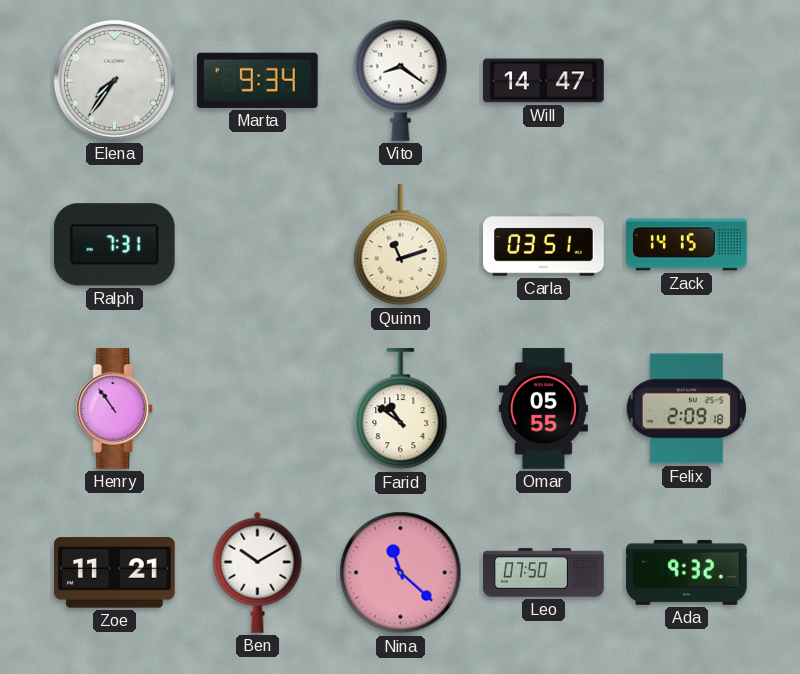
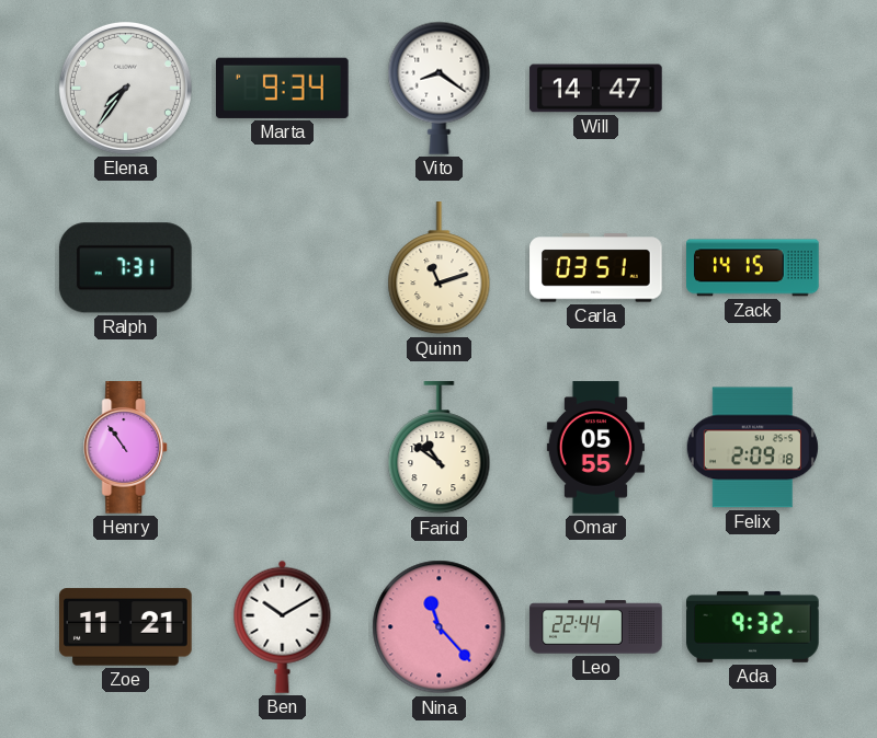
Nina: 11:22 -> 11:23 (440, 627)
Leo: 07:50 -> 22:44 (596, 627)
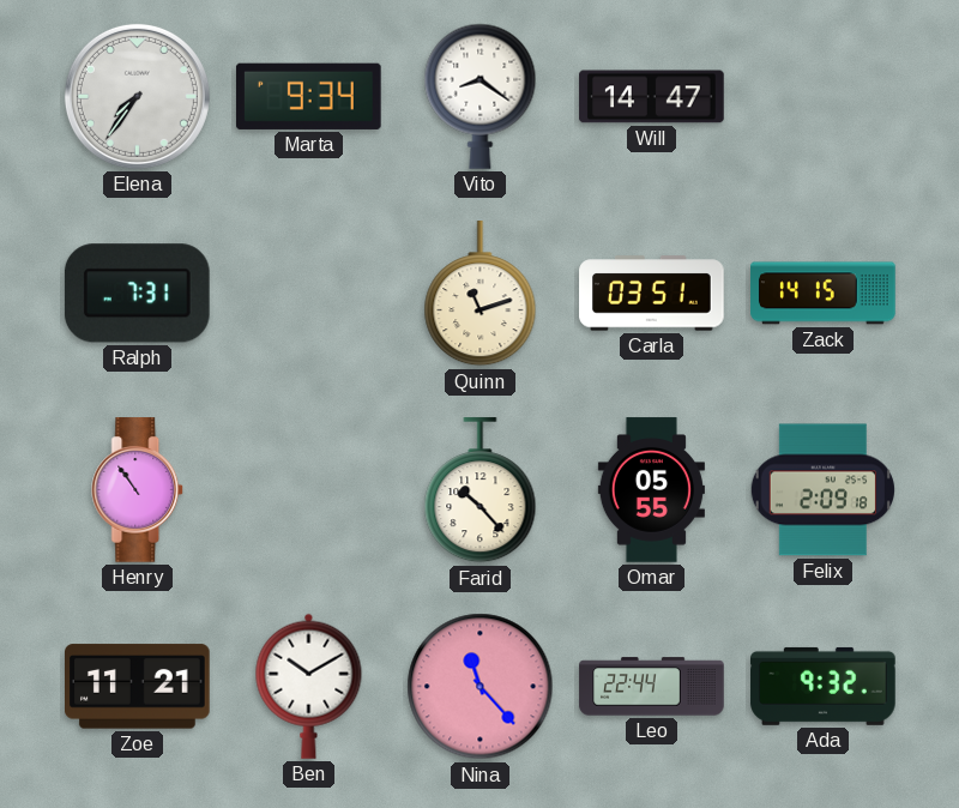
Farid: 10:51 -> 10:23 (481, 490)
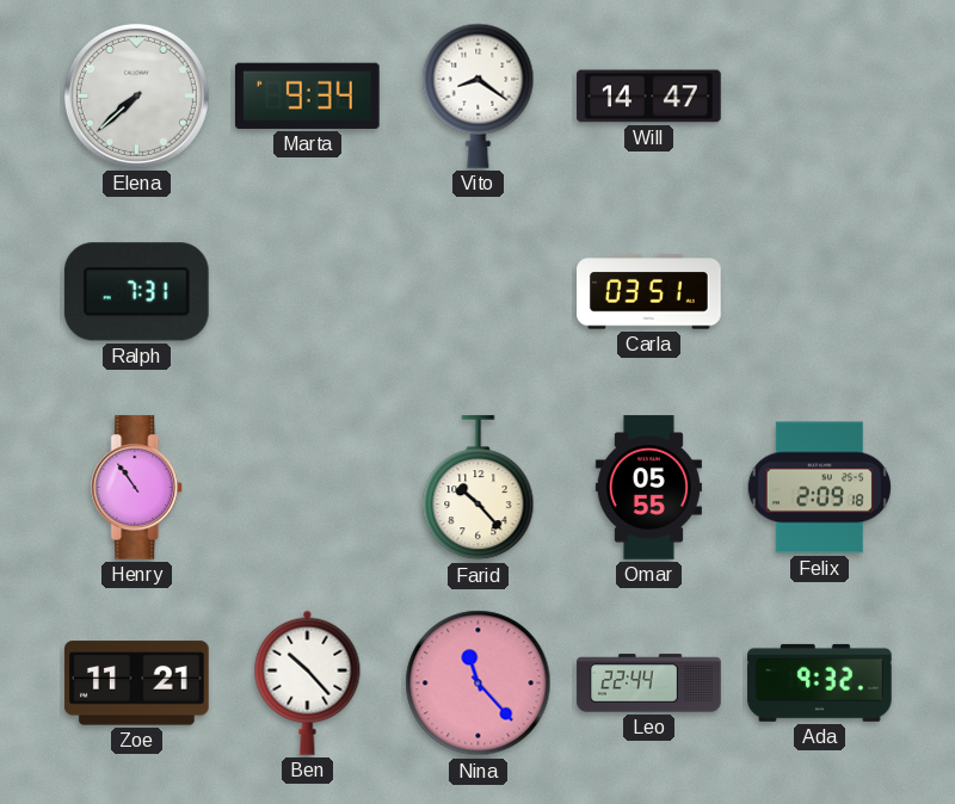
Elena: 7:36 -> 7:38 (136, 95)
Quinn: 11:12 -> none (481, 294)
Zack: 14:15 -> none (824, 294)
Ben: 10:10 -> 10:23 (308, 682)
